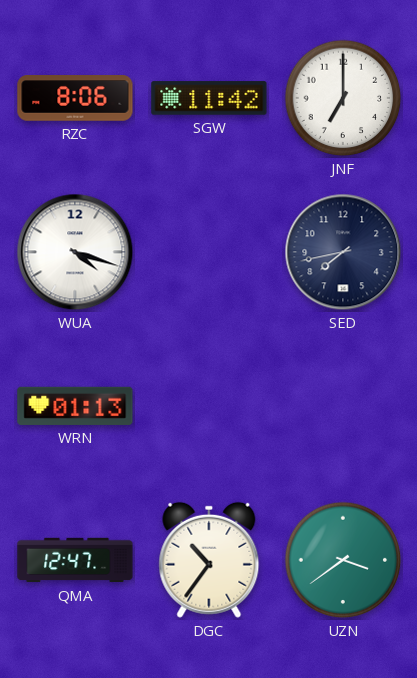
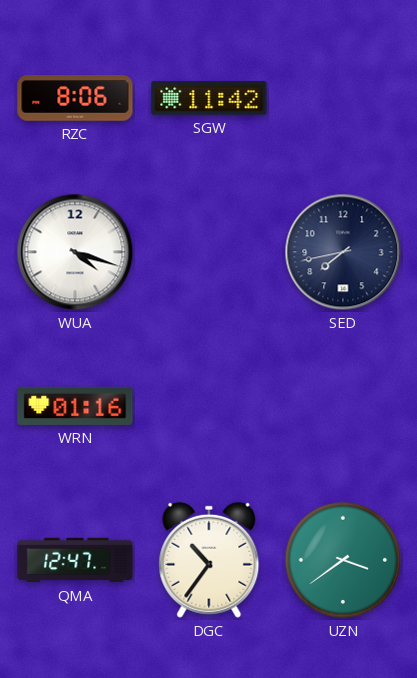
JNF: 7:00 -> none (343, 98)
WRN: 01:13 -> 01:16 (75, 406)
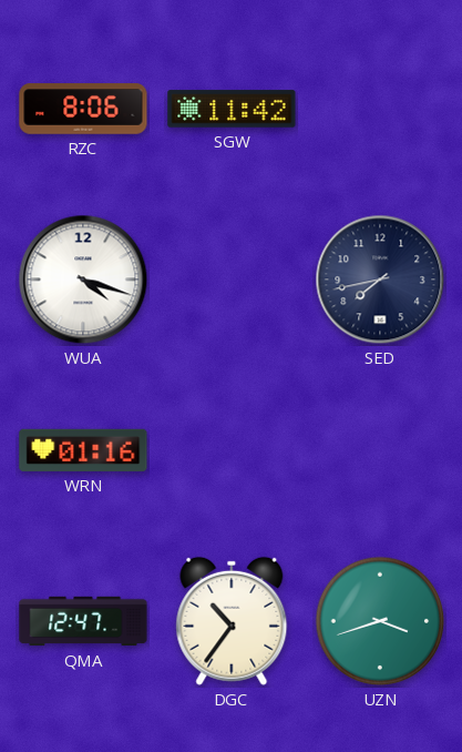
UZN: 3:39 -> 3:42 (380, 621)
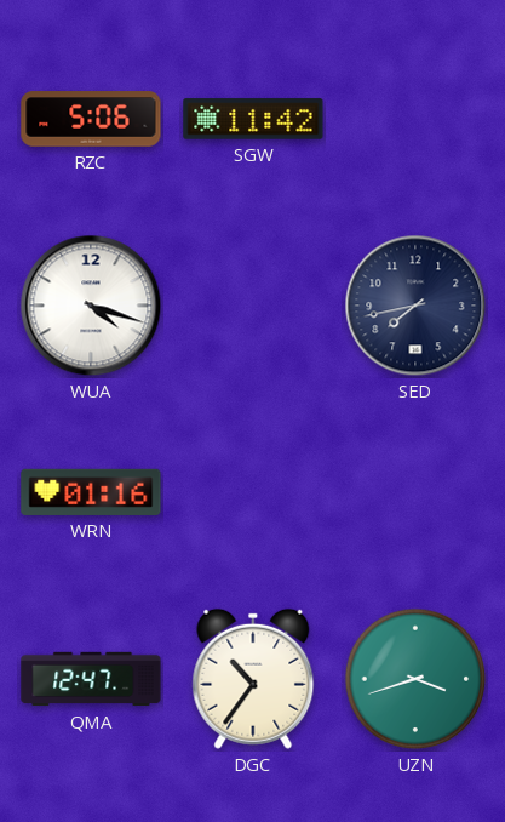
RZC: 8:06 -> 5:06 (91, 119)
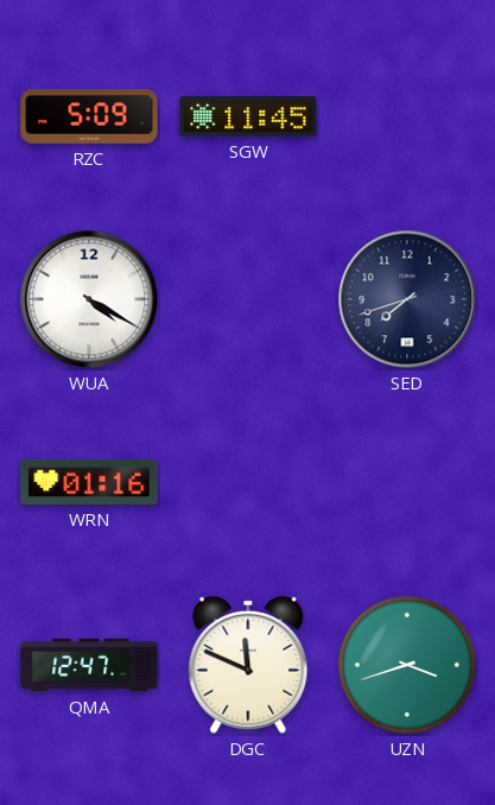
RZC: 5:06 -> 5:09 (89, 116)
SGW: 11:42 -> 11:45 (248, 116)
WUA: 4:18 -> 4:20 (89, 299)
SED: 7:43 -> 7:42 (407, 299)
DGC: 10:36 -> 11:49 (248, 665)
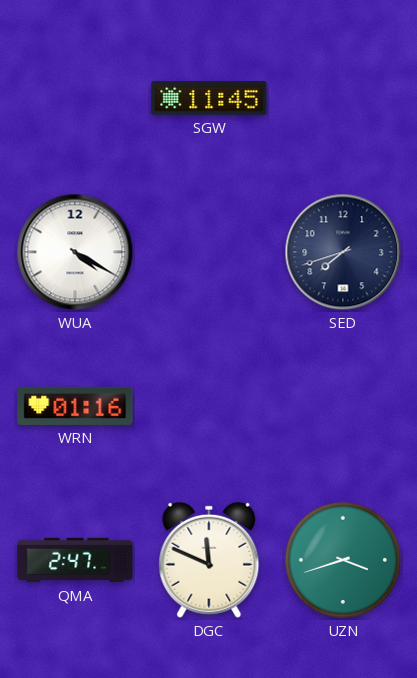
RZC: 5:09 -> none (89, 116)
QMA: 12:47 -> 2:47 (75, 560)
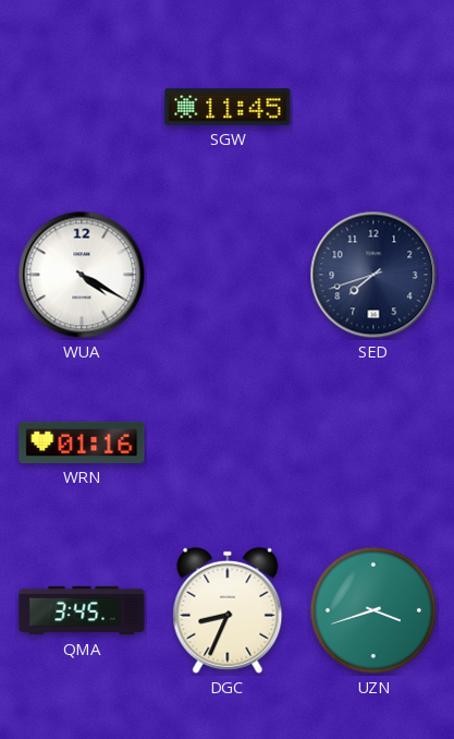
QMA: 2:47 -> 3:45 (82, 610)
DGC: 11:49 -> 8:34 (228, 610)
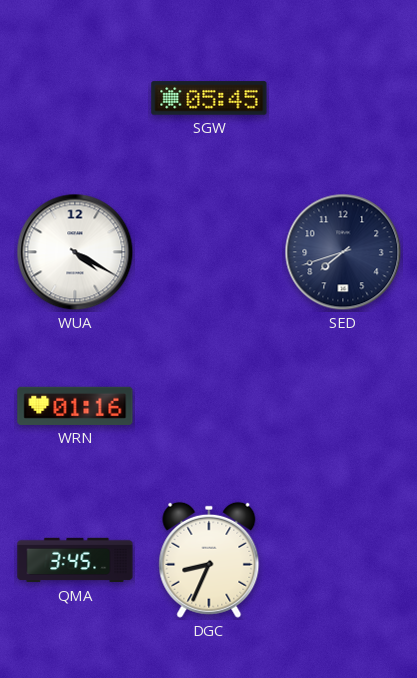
SGW: 11:45 -> 05:45 (209, 98)
UZN: 3:42 -> none (373, 610)
